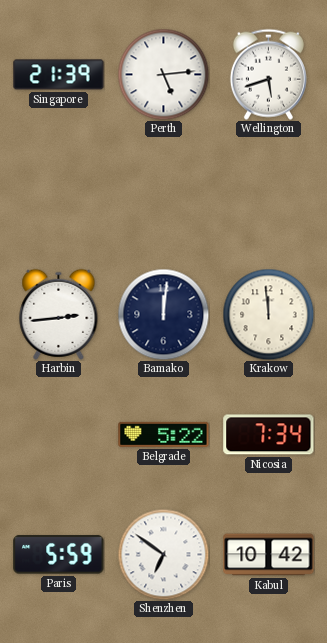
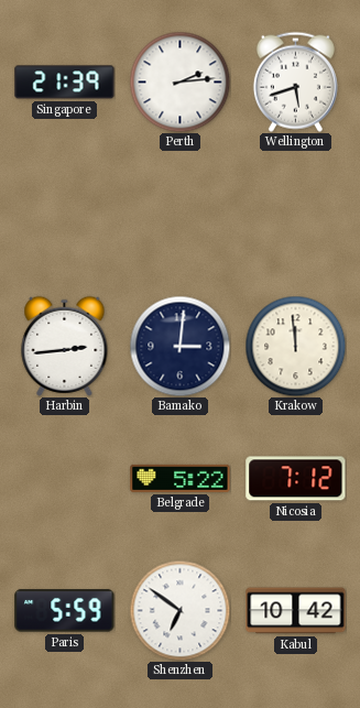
Perth: 5:14 -> 2:14 (179, 81)
Bamako: 12:01 -> 3:01 (179, 346)
Nicosia: 7:34 -> 7:12 (296, 479)
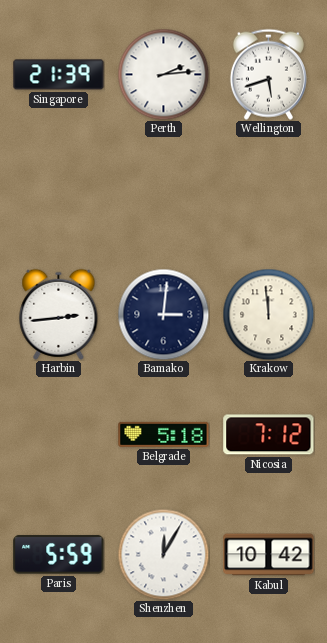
Belgrade: 5:22 -> 5:18 (164, 434)
Shenzhen: 6:51 -> 12:05 (163, 554)
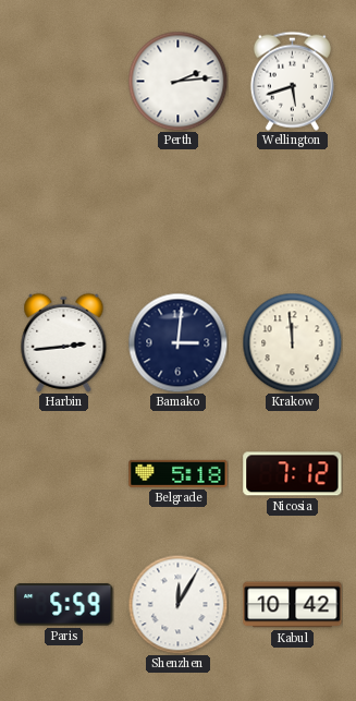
Singapore: 21:39 -> none (59, 75)
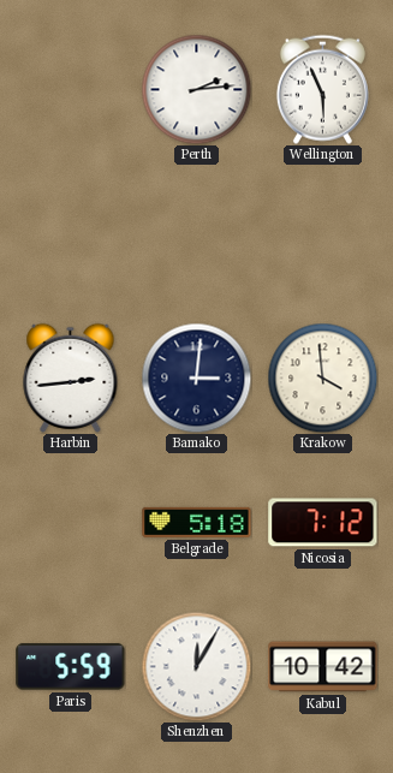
Wellington: 5:42 -> 5:56 (322, 89)
Krakow: 11:59 -> 3:59 (322, 377)
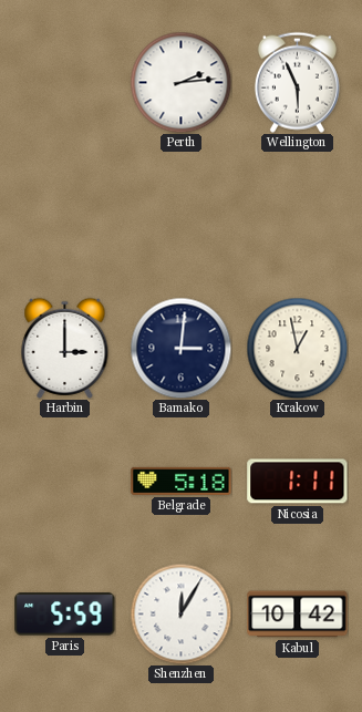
Harbin: 2:44 -> 3:00 (65, 348)
Krakow: 3:59 -> 12:58 (297, 348)
Nicosia: 7:12 -> 1:11 (298, 482)
